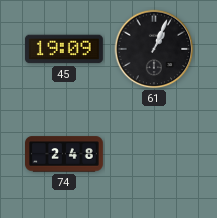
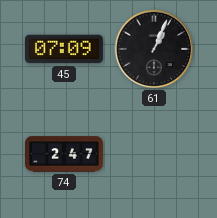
45: 19:09 -> 07:09 (64, 49)
74: 2:48 -> 2:47 (65, 154)
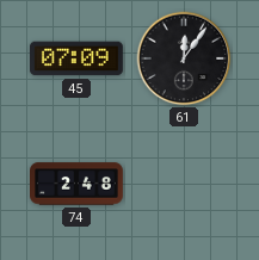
61: 1:04 -> 12:06 (184, 58)
74: 2:47 -> 2:48 (78, 184)
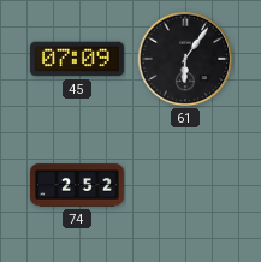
61: 12:06 -> 6:06 (185, 59)
74: 2:48 -> 2:52 (78, 185)
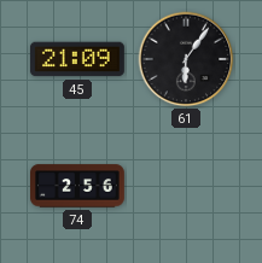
45: 07:09 -> 21:09 (77, 59)
74: 2:52 -> 2:56 (78, 186)
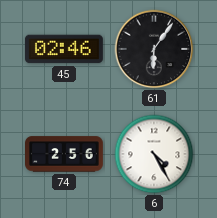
45: 21:09 -> 02:46 (64, 49)
6: none -> 4:25 (154, 154)
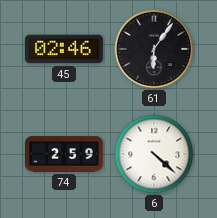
74: 2:56 -> 2:59 (65, 154)
6: 4:25 -> 4:22 (154, 154)
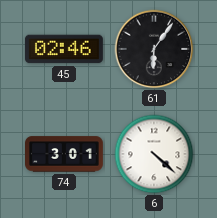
74: 2:59 -> 3:01 (65, 154)
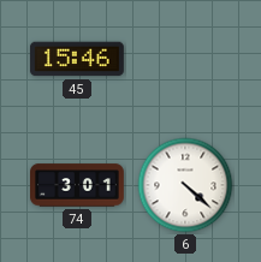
45: 02:46 -> 15:46 (77, 59)
61: 6:06 -> none (154, 49)
